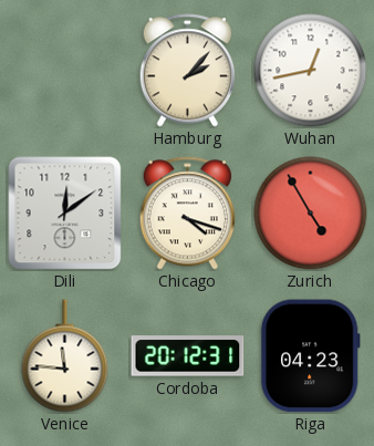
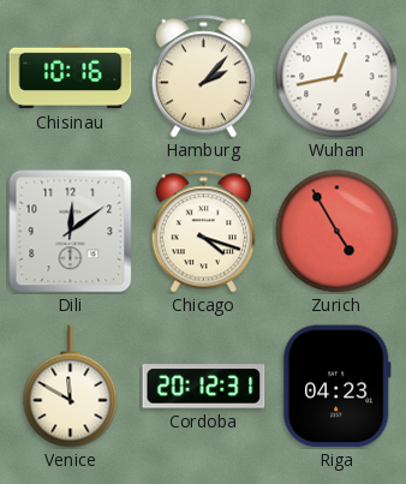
Chisinau: none -> 10:16 (71, 77)
Venice: 11:46 -> 11:50 (71, 387)
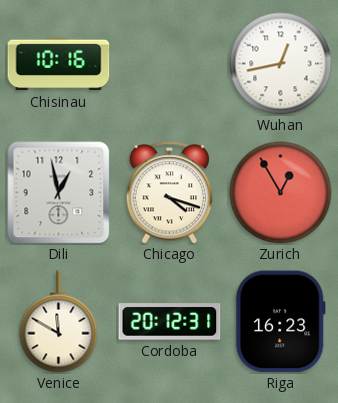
Hamburg: 2:07 -> none (203, 77)
Dili: 12:09 -> 12:58 (59, 193)
Zurich: 4:55 -> 12:55 (281, 193)
Riga: 04:23 -> 16:23 (280, 322)
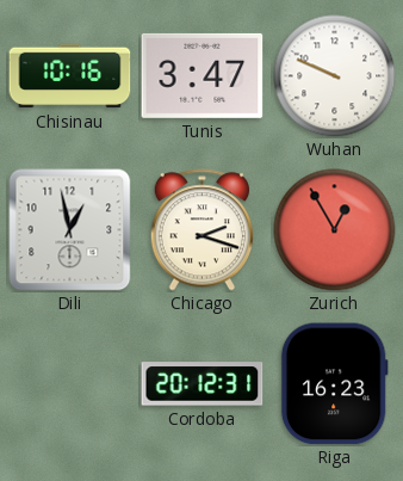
Tunis: none -> 3:47 (203, 75)
Wuhan: 12:43 -> 9:49 (335, 76)
Chicago: 4:18 -> 2:18 (201, 230)
Venice: 11:50 -> none (59, 322)
